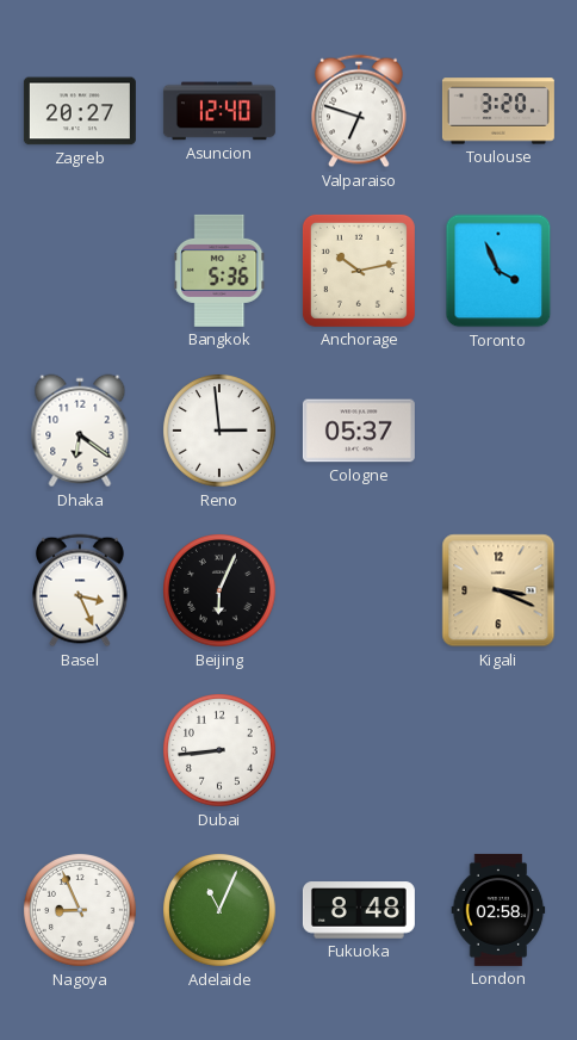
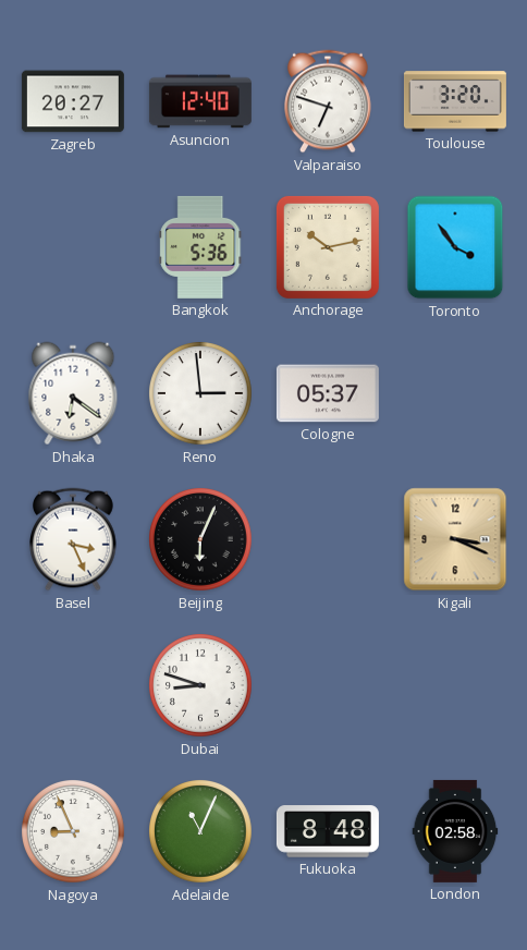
Toronto: 3:56 -> 3:54 (455, 247)
Dubai: 8:44 -> 8:48 (201, 686)
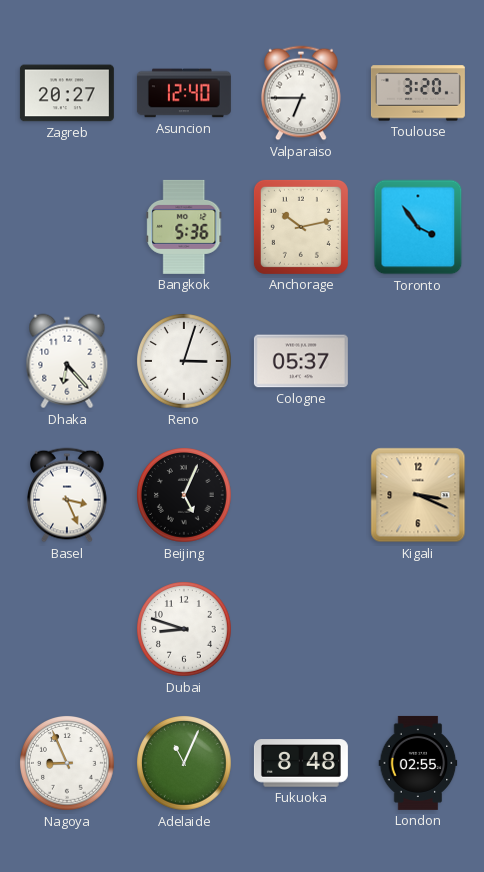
Valparaiso: 6:48 -> 6:45 (302, 93)
Dhaka: 6:21 -> 6:23 (67, 361)
Reno: 2:59 -> 3:03 (185, 362)
Beijing: 6:04 -> 5:04 (185, 496)
London: 02:58 -> 02:55 (418, 763)
